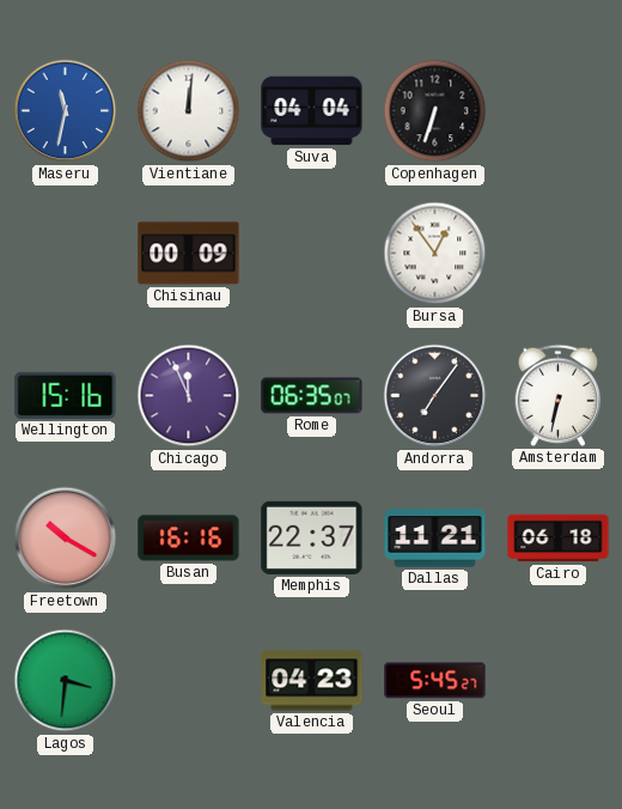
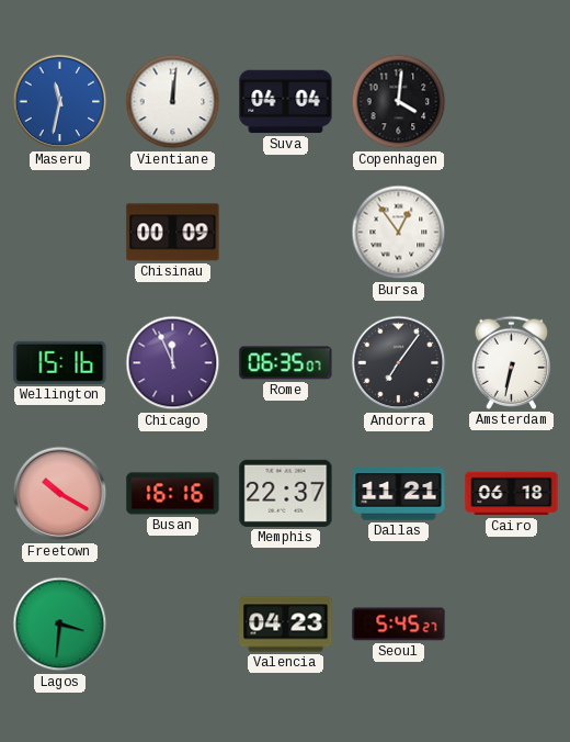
Copenhagen: 6:33 -> 4:01 (399, 102)
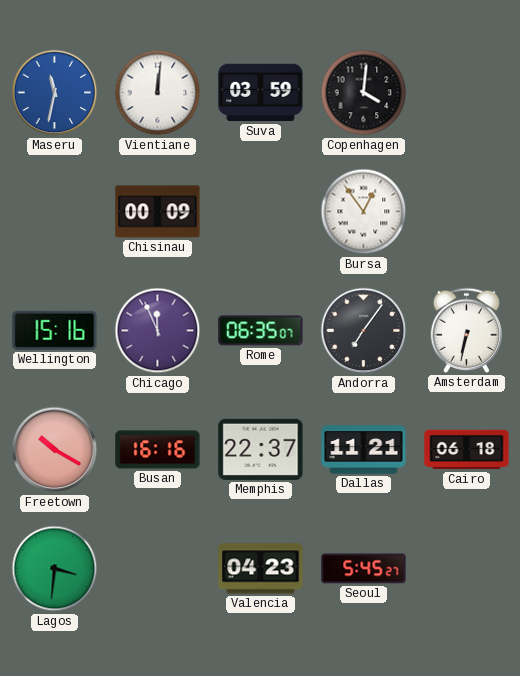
Suva: 04:04 -> 03:59 (261, 93)
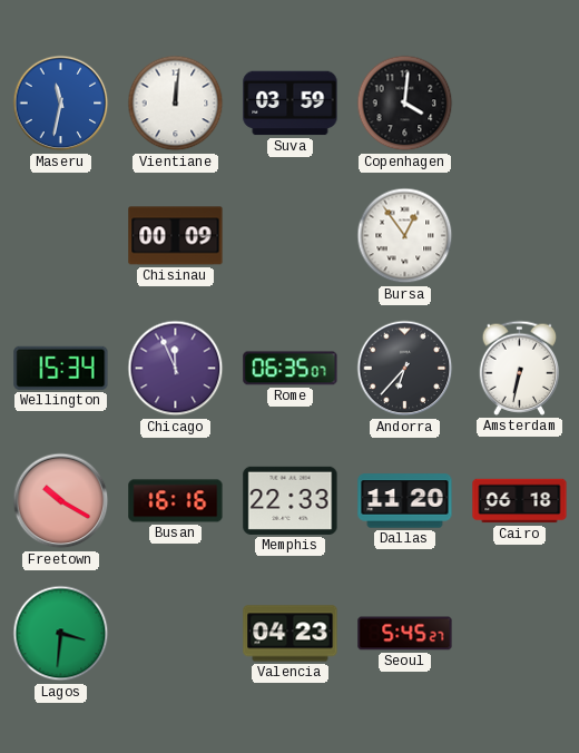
Wellington: 15:16 -> 15:34 (61, 368)
Andorra: 7:06 -> 6:37 (405, 369)
Memphis: 22:37 -> 22:33 (291, 500)
Dallas: 11:21 -> 11:20 (405, 501)
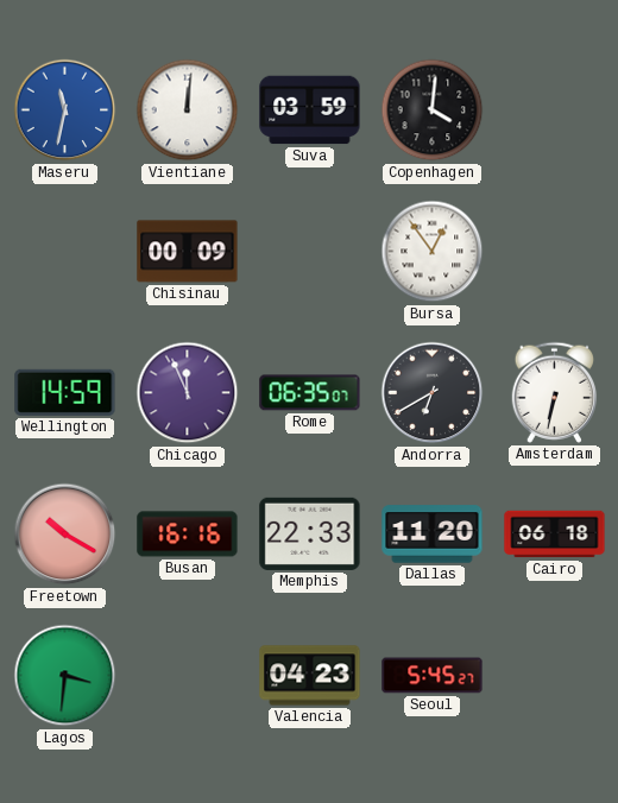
Wellington: 15:34 -> 14:59 (65, 392)
Andorra: 6:37 -> 6:40 (433, 393)
